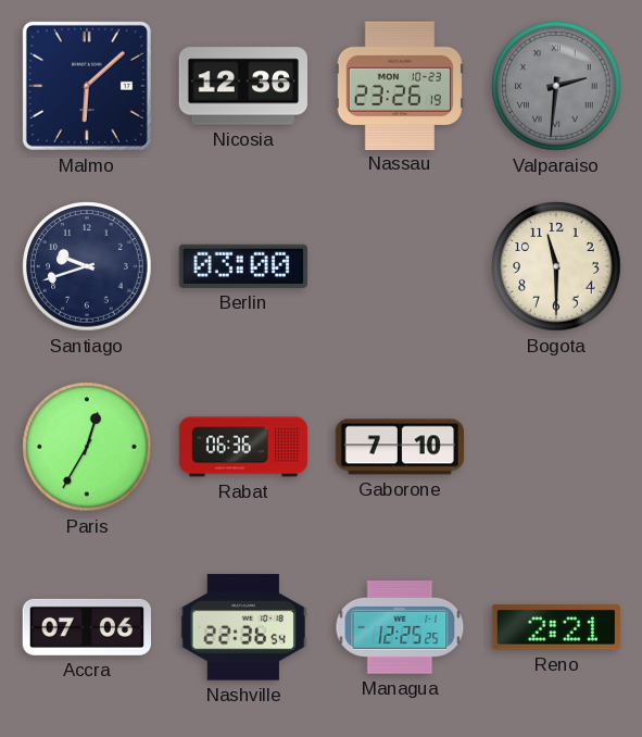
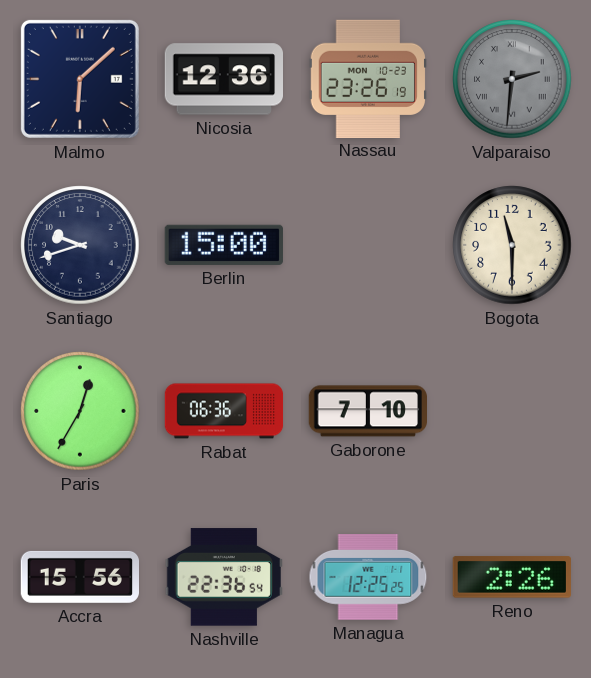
Berlin: 03:00 -> 15:00 (224, 245)
Accra: 07:06 -> 15:56 (79, 577)
Reno: 2:21 -> 2:26 (512, 577)
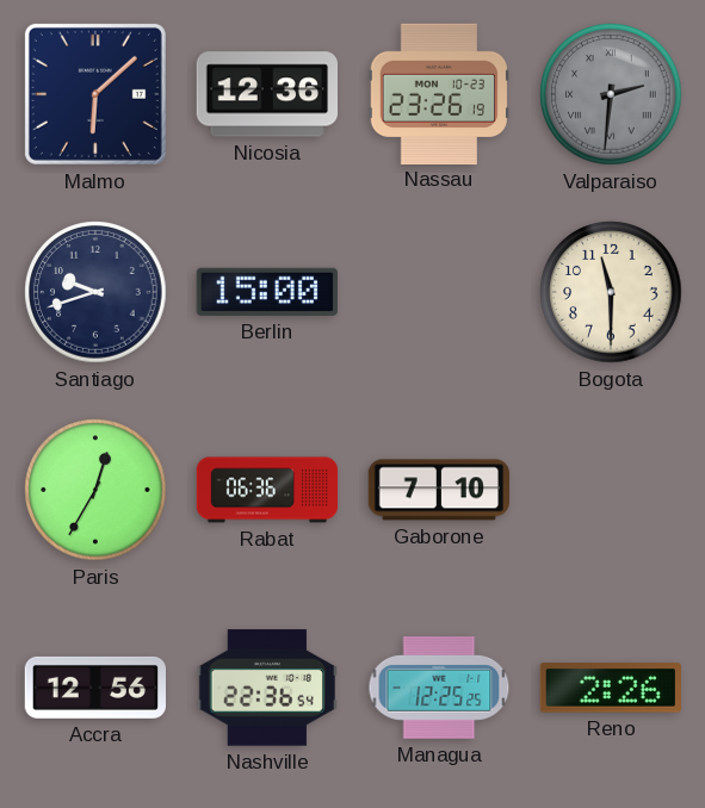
Accra: 15:56 -> 12:56 (94, 688)
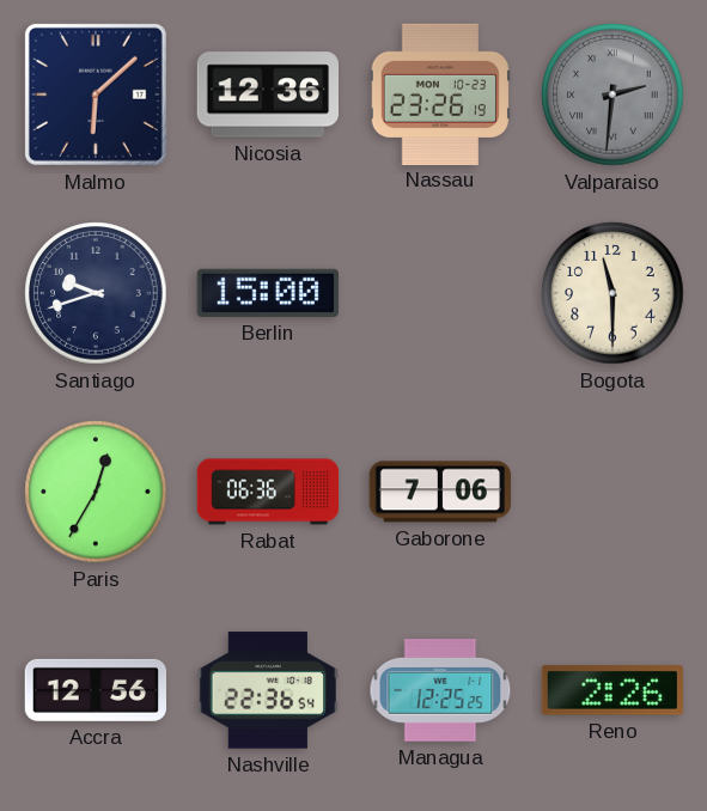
Gaborone: 7:10 -> 7:06 (439, 492)
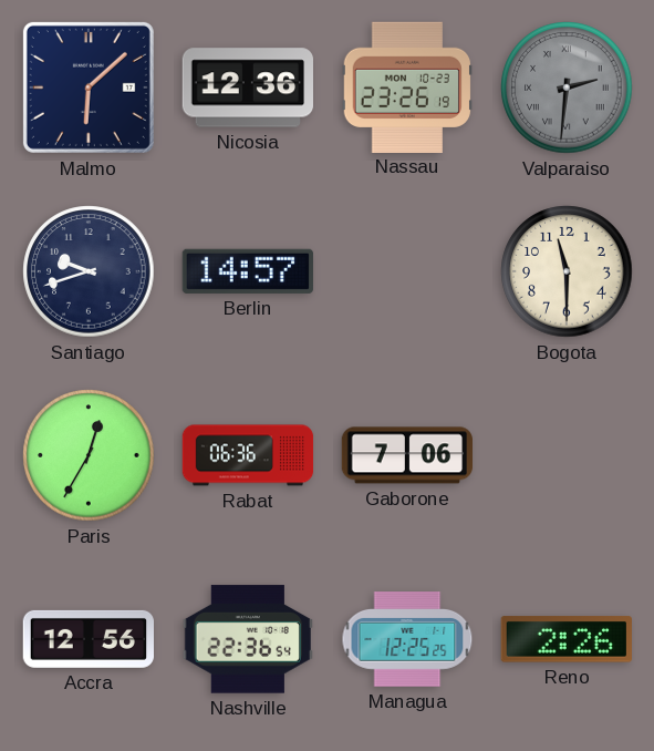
Berlin: 15:00 -> 14:57 (248, 271)
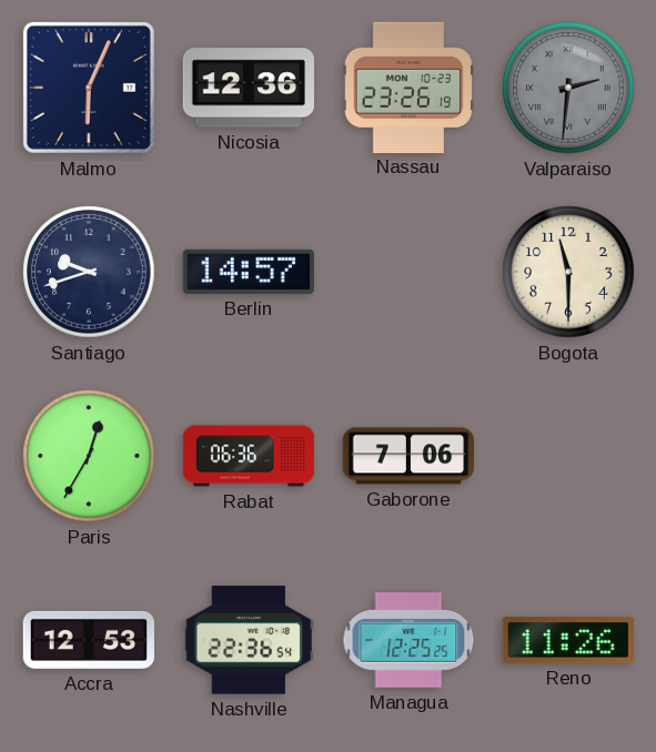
Malmo: 6:08 -> 6:04 (89, 88)
Accra: 12:56 -> 12:53 (88, 640)
Reno: 2:26 -> 11:26 (568, 640)
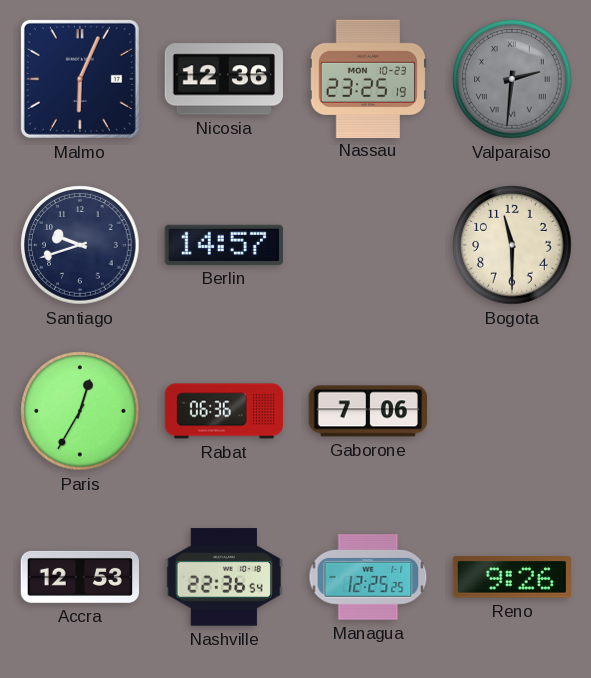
Nassau: 23:26 -> 23:25 (367, 78)
Reno: 11:26 -> 9:26 (512, 577)
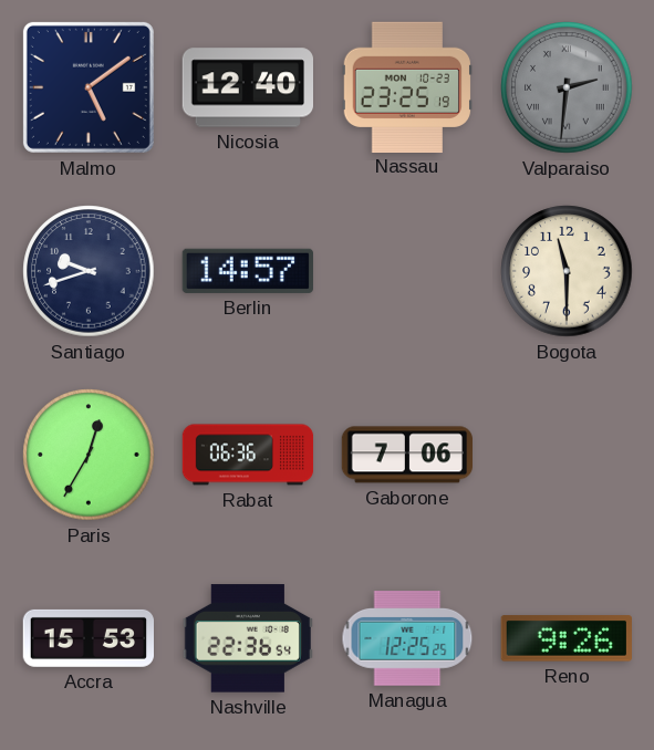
Malmo: 6:04 -> 5:09 (89, 87)
Nicosia: 12:36 -> 12:40 (247, 87)
Accra: 12:53 -> 15:53 (87, 638)
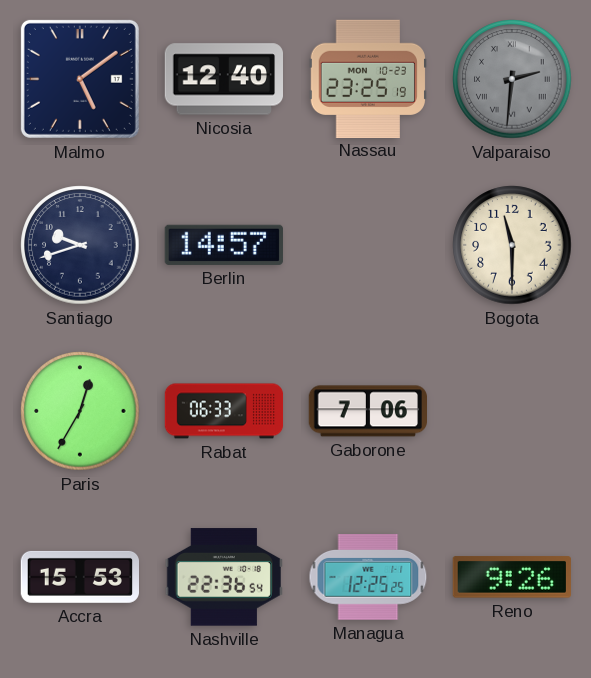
Rabat: 06:36 -> 06:33 (224, 411)
